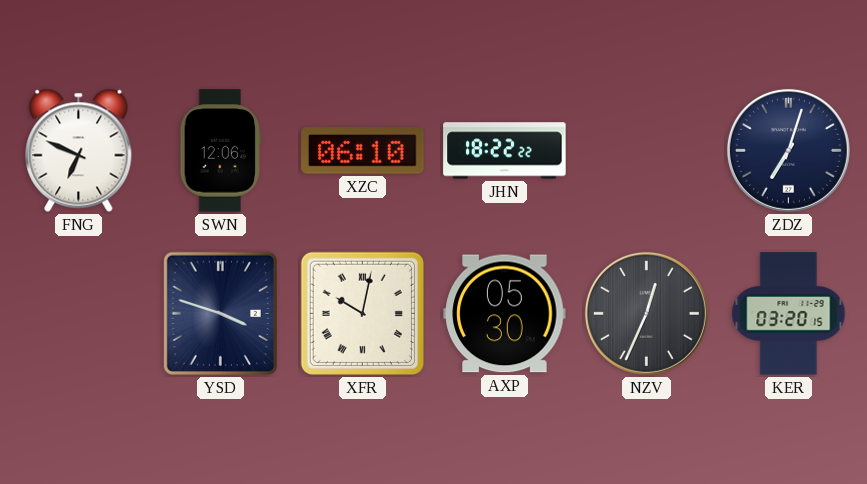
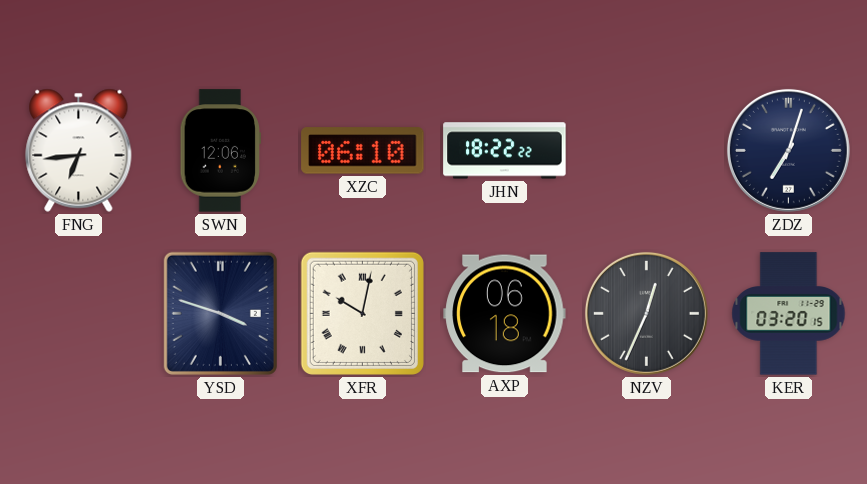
FNG: 6:49 -> 6:44 (79, 150)
AXP: 05:30 -> 06:18 (505, 314)
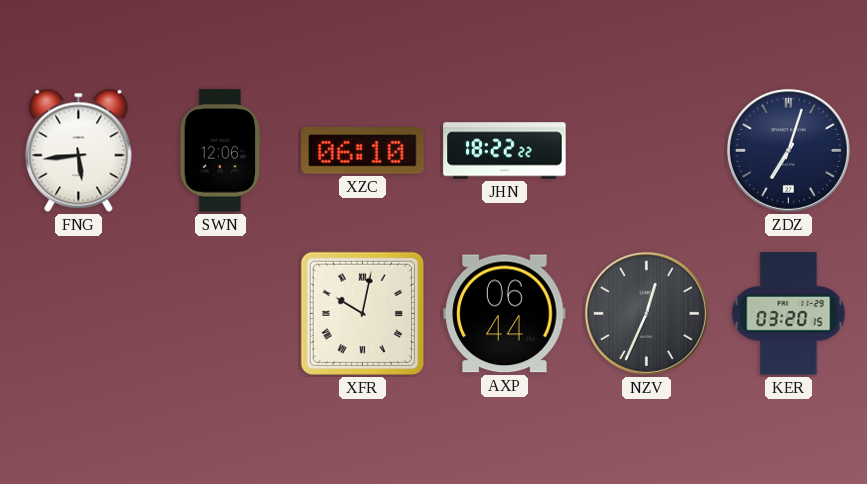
FNG: 6:44 -> 5:44 (79, 150)
YSD: 3:48 -> none (220, 313)
AXP: 06:18 -> 06:44 (505, 314)
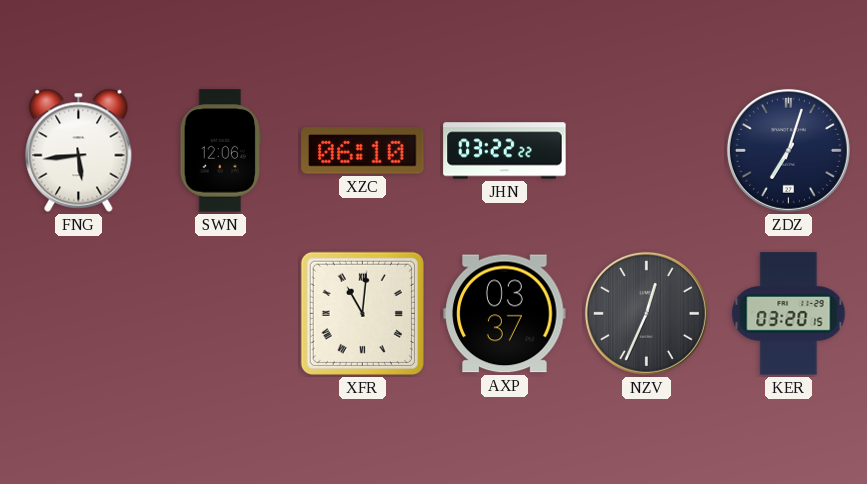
JHN: 18:22 -> 03:22 (505, 151)
XFR: 10:02 -> 11:01 (362, 313)
AXP: 06:44 -> 03:37 (505, 314)
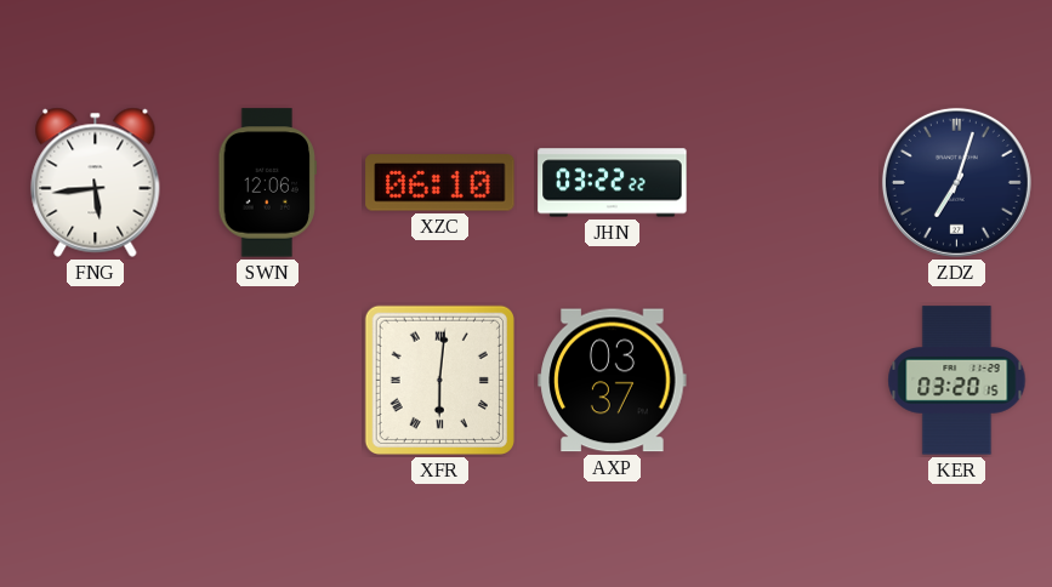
XFR: 11:01 -> 6:01 (439, 380)
NZV: 12:34 -> none (646, 313)
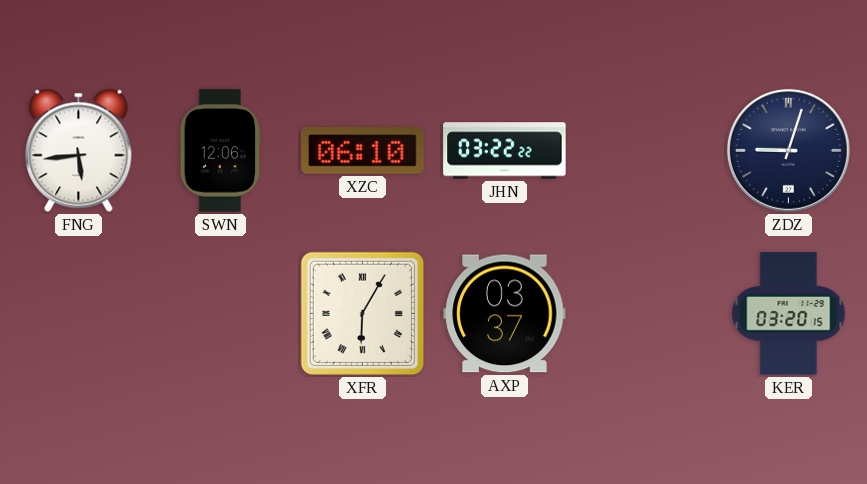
ZDZ: 7:03 -> 9:03 (788, 150)
XFR: 6:01 -> 6:05 (362, 313)
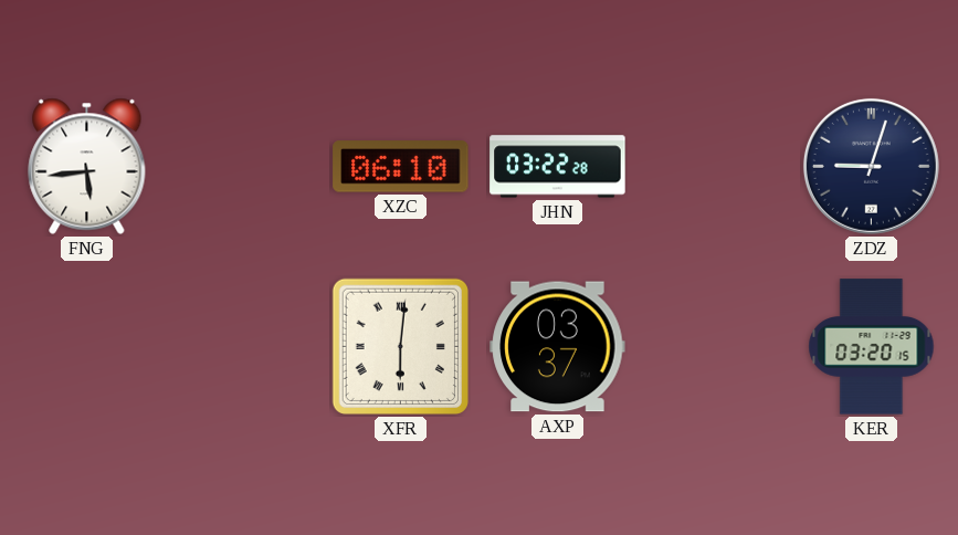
SWN: 12:06 -> none (220, 151)
JHN: 03:22:22 -> 03:22:28 (558, 167)
XFR: 6:05 -> 6:01 (400, 346)
